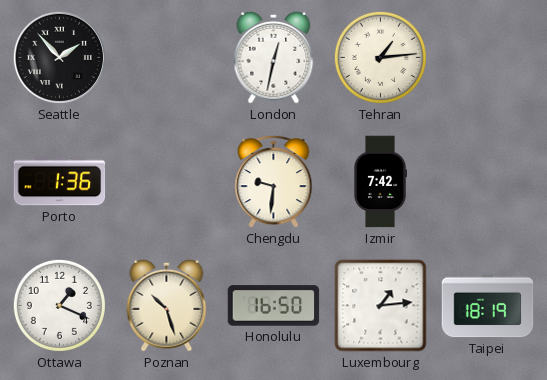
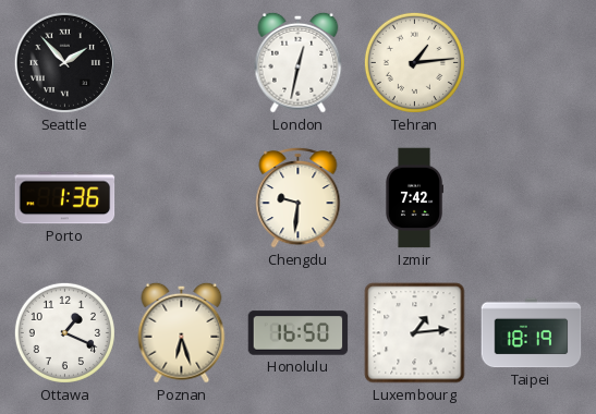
Poznan: 10:27 -> 6:27 (182, 332)
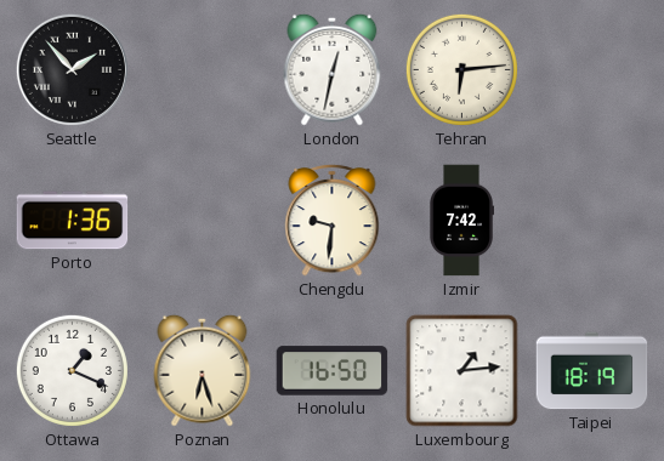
Tehran: 1:14 -> 6:14 (461, 69)
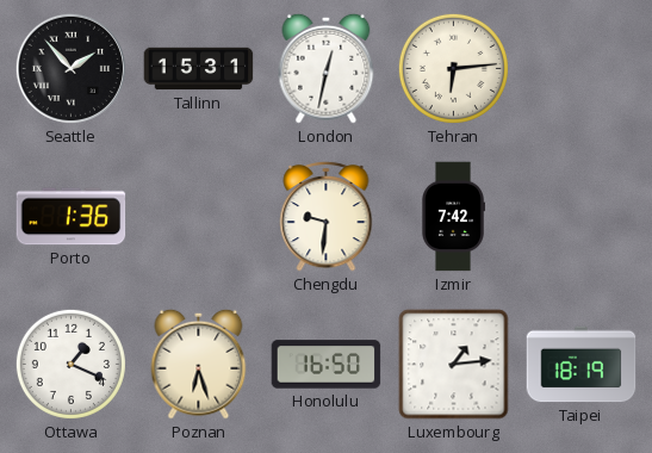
Tallinn: none -> 15:31 (199, 69)
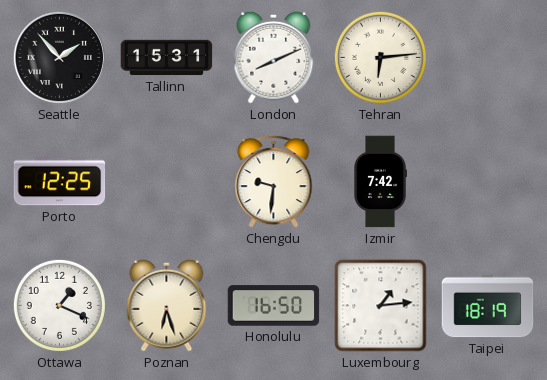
London: 12:32 -> 8:11 (274, 57)
Porto: 1:36 -> 12:25 (60, 182)
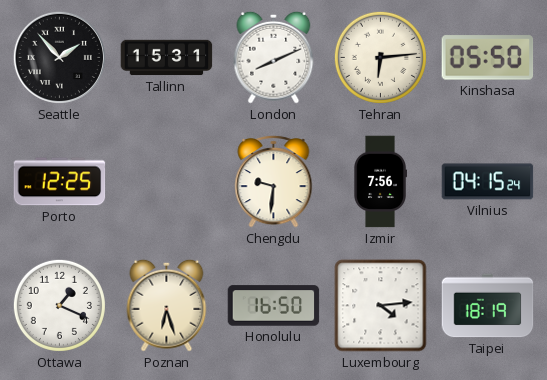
Kinshasa: none -> 05:50 (488, 58)
Izmir: 7:42 -> 7:56 (380, 182)
Vilnius: none -> 04:15 (488, 182)
Luxembourg: 1:14 -> 4:14 (381, 306)
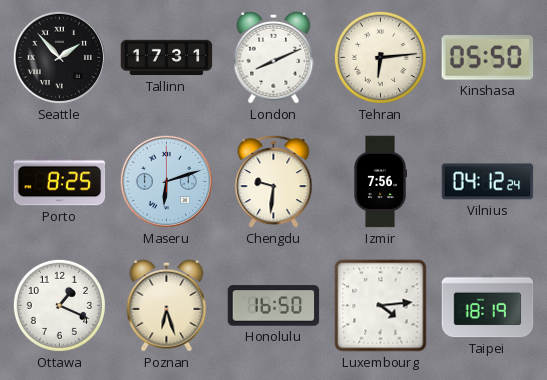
Tallinn: 15:31 -> 17:31 (167, 58)
Porto: 12:25 -> 8:25 (60, 182)
Maseru: none -> 6:12 (166, 181)
Vilnius: 04:15 -> 04:12 (488, 182)
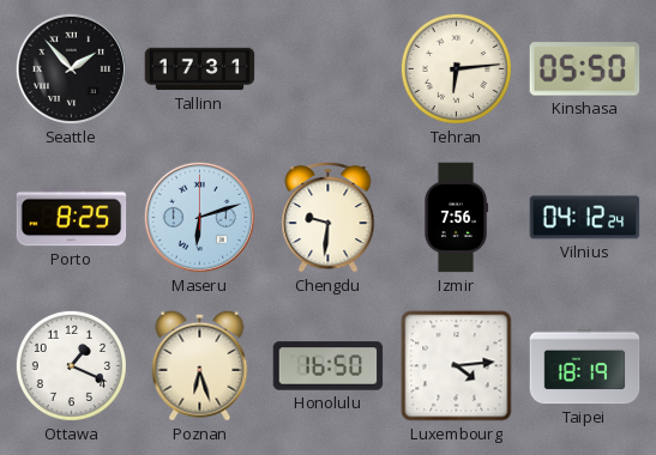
London: 8:11 -> none (274, 57)
